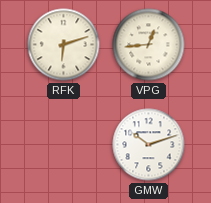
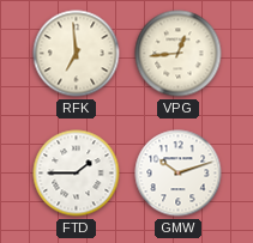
RFK: 6:12 -> 6:59 (77, 54)
FTD: none -> 1:45 (77, 174)
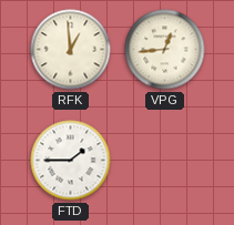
RFK: 6:59 -> 12:59 (71, 50)
GMW: 10:12 -> none (179, 174)
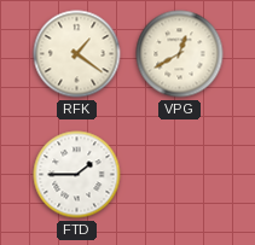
RFK: 12:59 -> 1:21 (77, 54)
VPG: 12:44 -> 12:40 (180, 54)
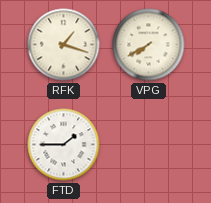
RFK: 1:21 -> 1:18 (64, 45)
VPG: 12:40 -> 7:40 (149, 45)
